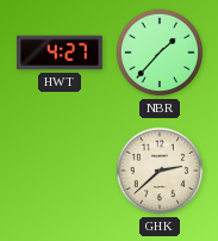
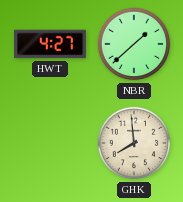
NBR: 1:37 -> 1:38 (134, 44)
GHK: 2:38 -> 7:59 (134, 143)
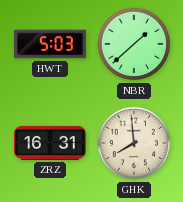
HWT: 4:27 -> 5:03 (51, 44)
ZRZ: none -> 16:31 (51, 143)
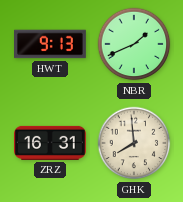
HWT: 5:03 -> 9:13 (51, 44)
NBR: 1:38 -> 1:41 (134, 44)
